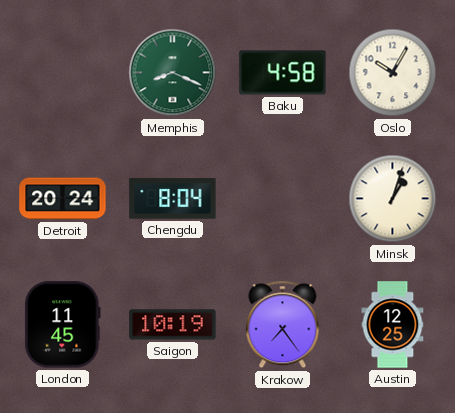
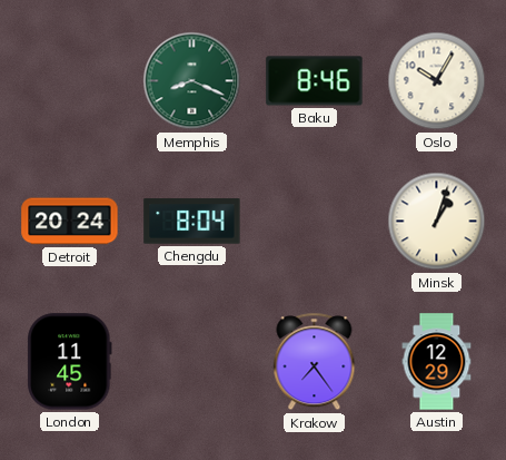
Baku: 4:58 -> 8:46 (315, 81)
Saigon: 10:19 -> none (173, 325)
Austin: 12:25 -> 12:29 (437, 362)
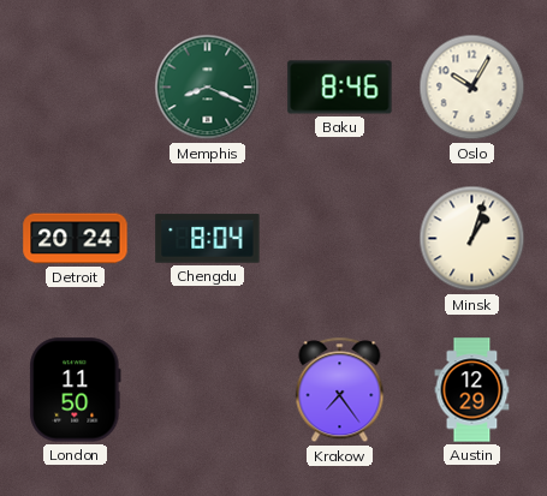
London: 11:45 -> 11:50 (76, 390)
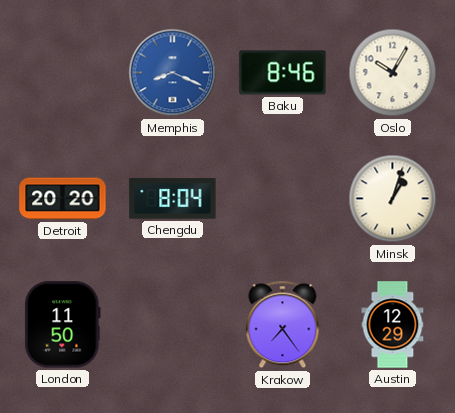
Memphis dial: green -> blue (173, 73)
Detroit: 20:24 -> 20:20 (63, 199)
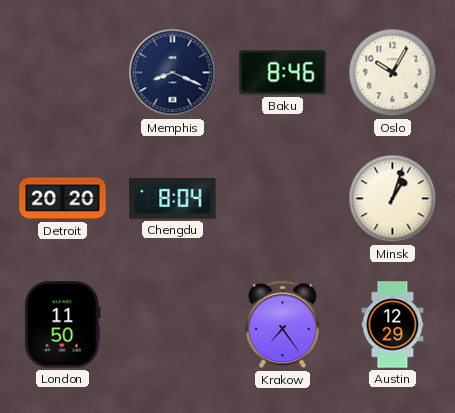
Memphis dial: blue -> navy (173, 73)
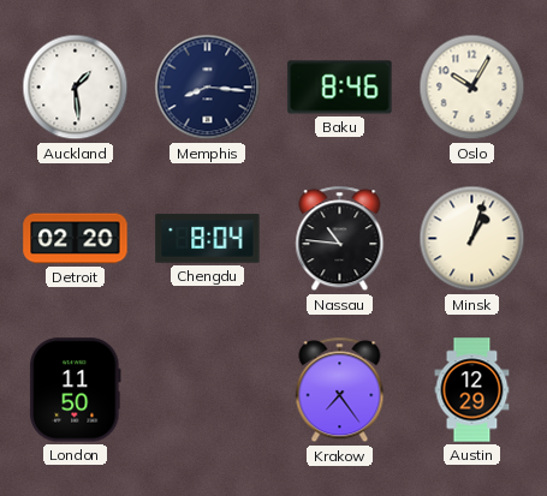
Auckland: none -> 1:29 (76, 88)
Memphis: 8:19 -> 8:16 (208, 88)
Detroit: 20:20 -> 02:20 (76, 239)
Nassau: none -> 10:46 (340, 239)
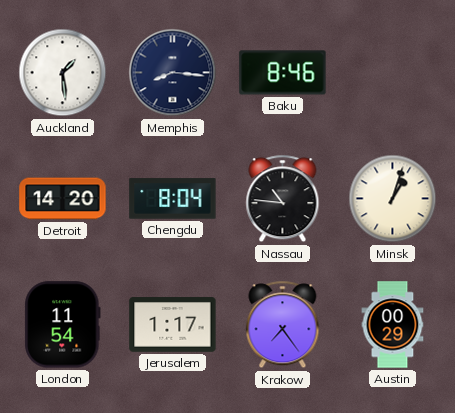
Oslo: 10:05 -> none (472, 88)
Detroit: 02:20 -> 14:20 (63, 199)
London: 11:50 -> 11:54 (63, 325)
Jerusalem: none -> 1:17 (173, 325)
Austin: 12:29 -> 00:29 (393, 325)
